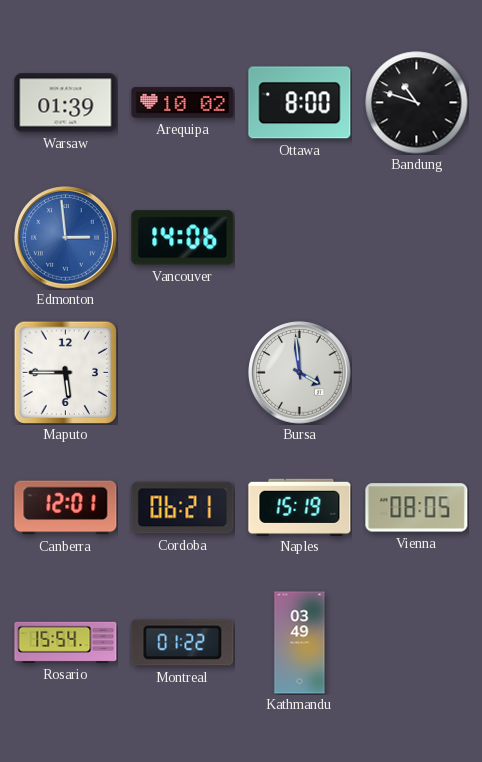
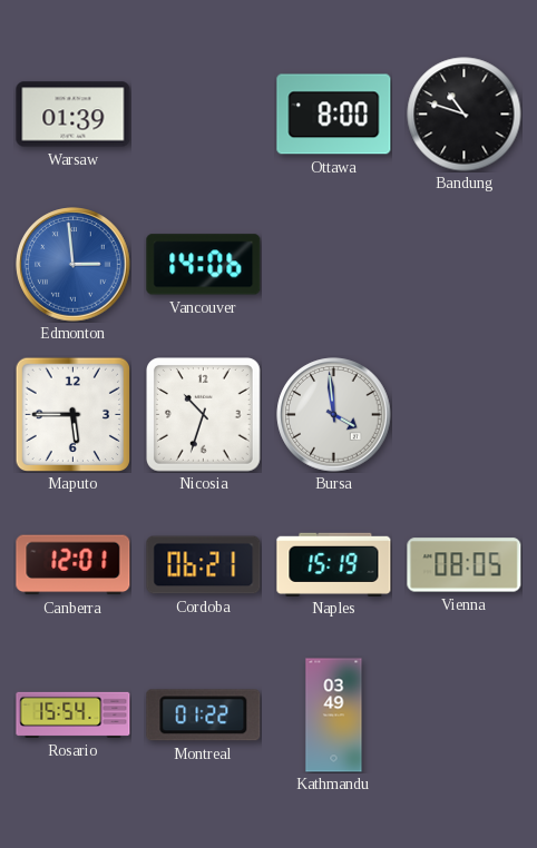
Arequipa: 10:02 -> none (183, 103)
Nicosia: none -> 10:33 (204, 415)
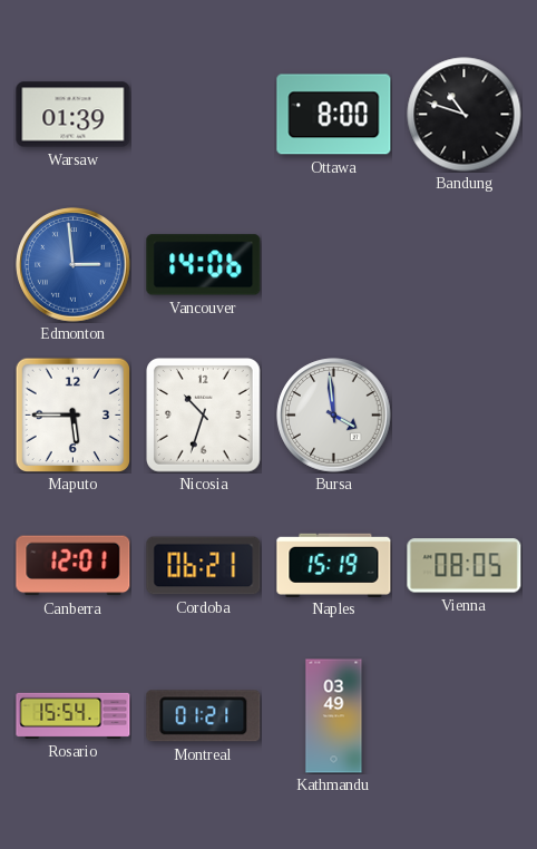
Montreal: 01:22 -> 01:21 (204, 716)
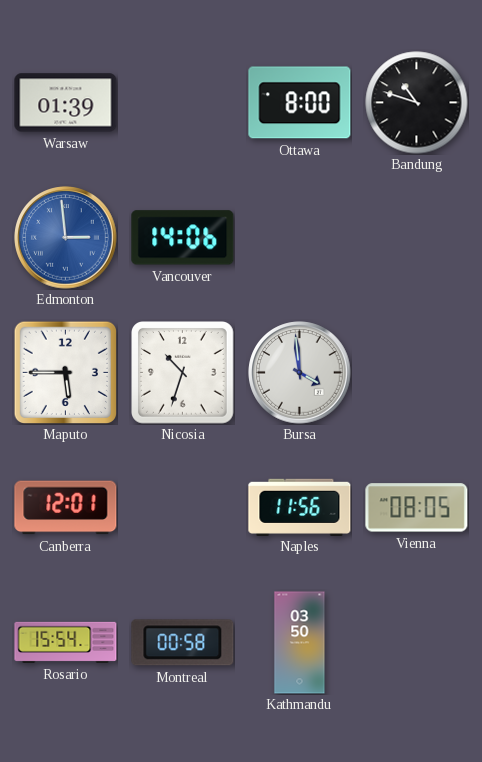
Cordoba: 06:21 -> none (204, 566)
Naples: 15:19 -> 11:56 (300, 507)
Montreal: 01:21 -> 00:58 (183, 643)
Kathmandu: 03:49 -> 03:50 (300, 643)
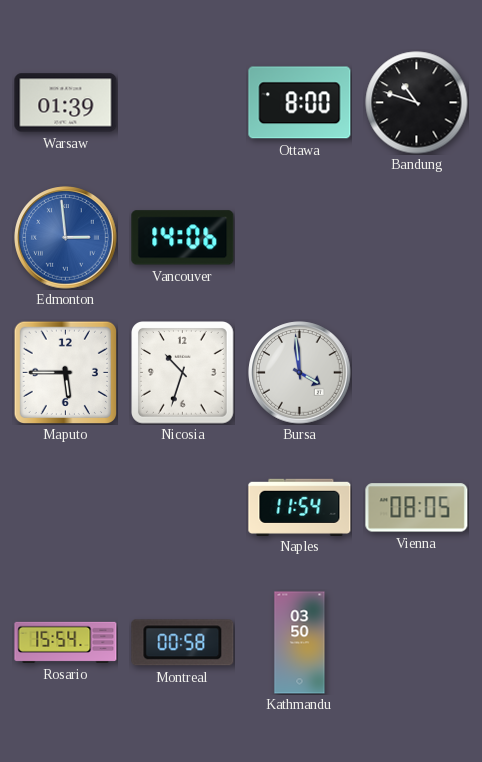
Canberra: 12:01 -> none (66, 508)
Naples: 11:56 -> 11:54 (300, 507)
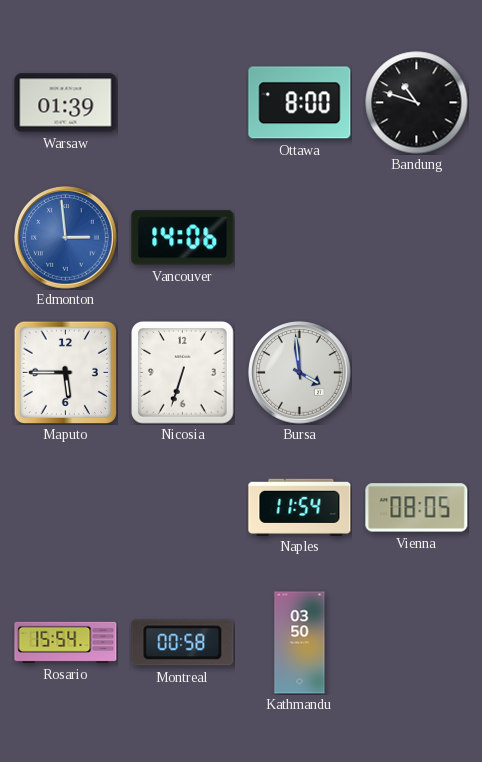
Nicosia: 10:33 -> 6:33 (183, 373)
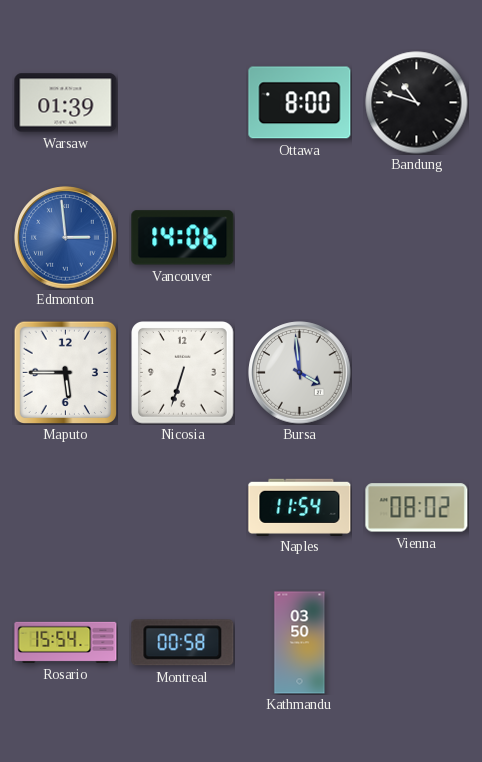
Vienna: 08:05 -> 08:02 (417, 508)
